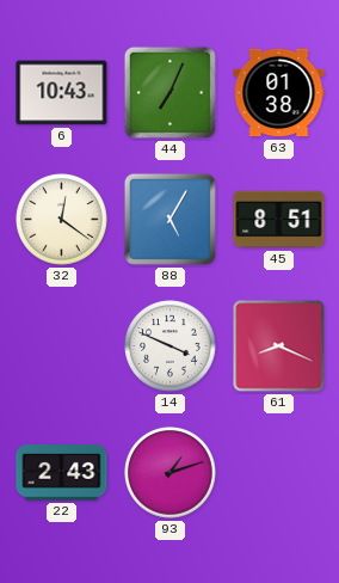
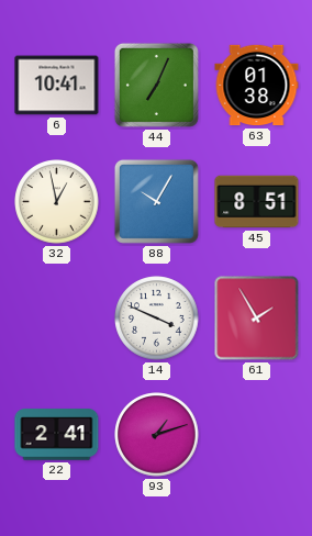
6: 10:43 -> 10:41 (57, 86)
32: 12:21 -> 12:58 (57, 202)
88: 5:05 -> 10:05 (156, 201)
61: 8:19 -> 1:55 (257, 319)
22: 2:43 -> 2:41 (57, 435)
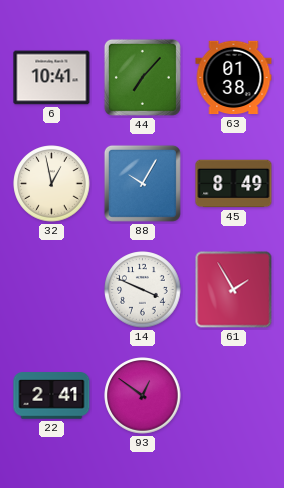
44: 7:04 -> 7:07 (142, 77)
45: 8:51 -> 8:49 (234, 184)
93: 1:12 -> 12:51 (143, 396)
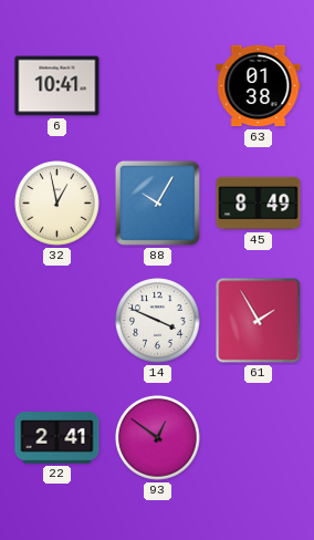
44: 7:07 -> none (142, 77)
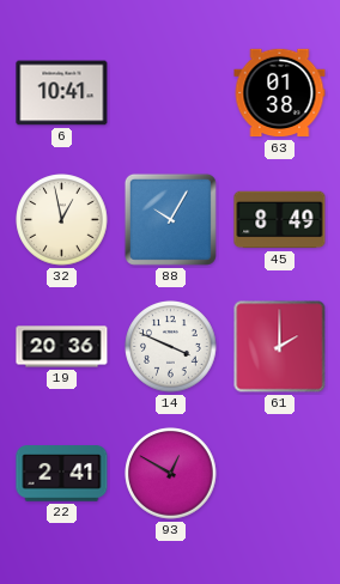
19: none -> 20:36 (62, 347)
61: 1:55 -> 2:00 (280, 347)
93: 12:51 -> 12:50 (171, 474)
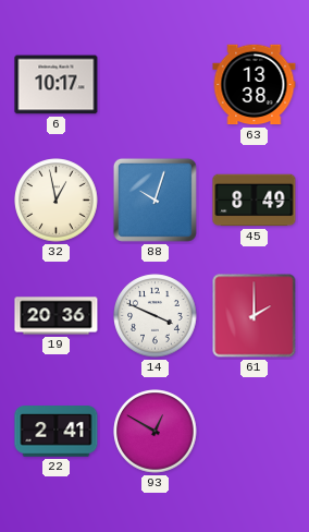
6: 10:41 -> 10:17 (57, 85)
63: 01:38 -> 13:38 (255, 85)
88: 10:05 -> 10:03 (154, 199)
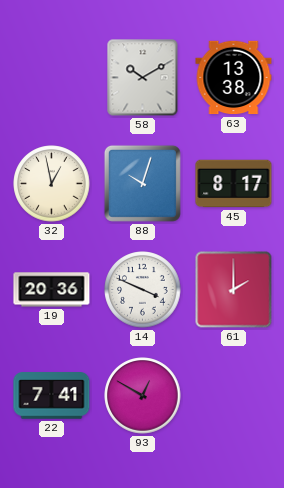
6: 10:17 -> none (57, 85)
58: none -> 10:10 (143, 78)
45: 8:49 -> 8:17 (234, 184)
22: 2:41 -> 7:41 (52, 396)
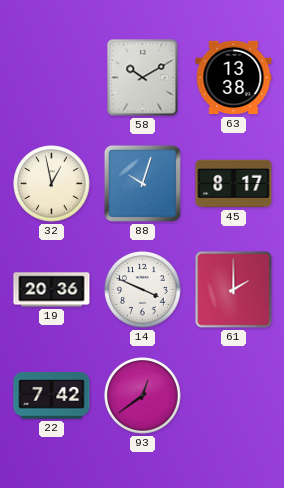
22: 7:41 -> 7:42 (52, 396)
93: 12:50 -> 12:39 (143, 396)
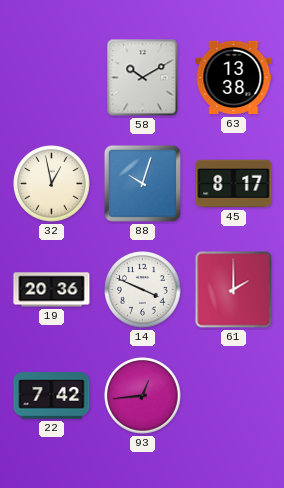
93: 12:39 -> 12:44 (143, 396)
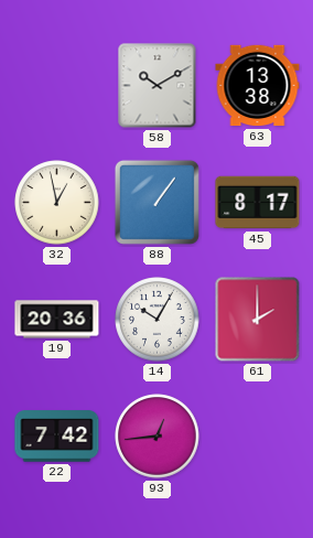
88: 10:03 -> 1:06 (156, 202)
14: 3:49 -> 10:05 (158, 320)
